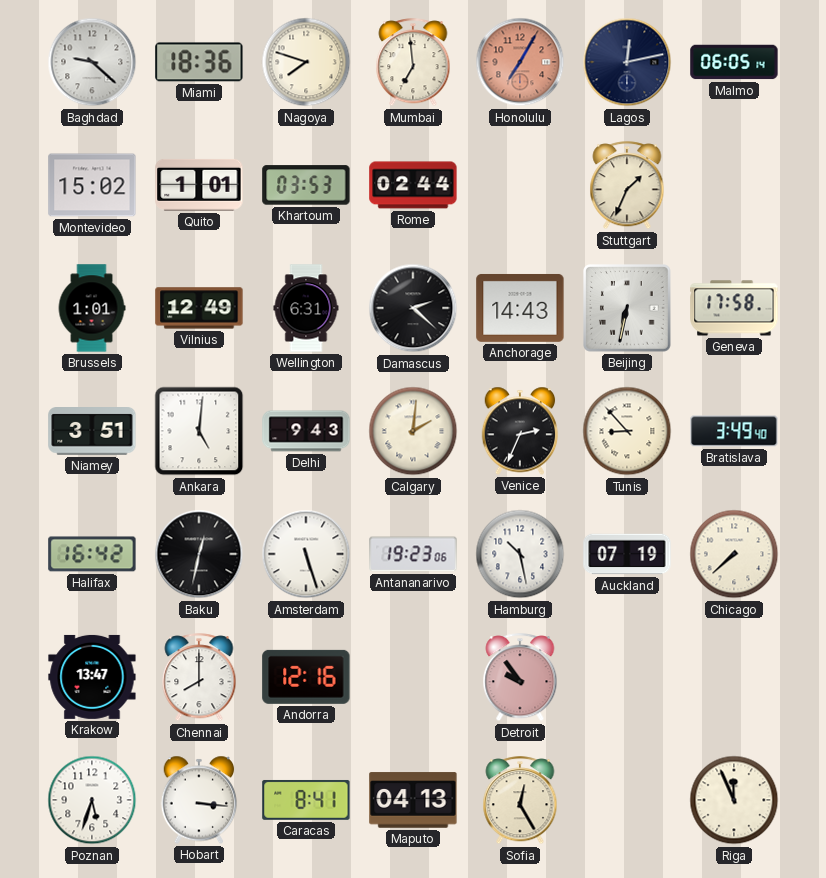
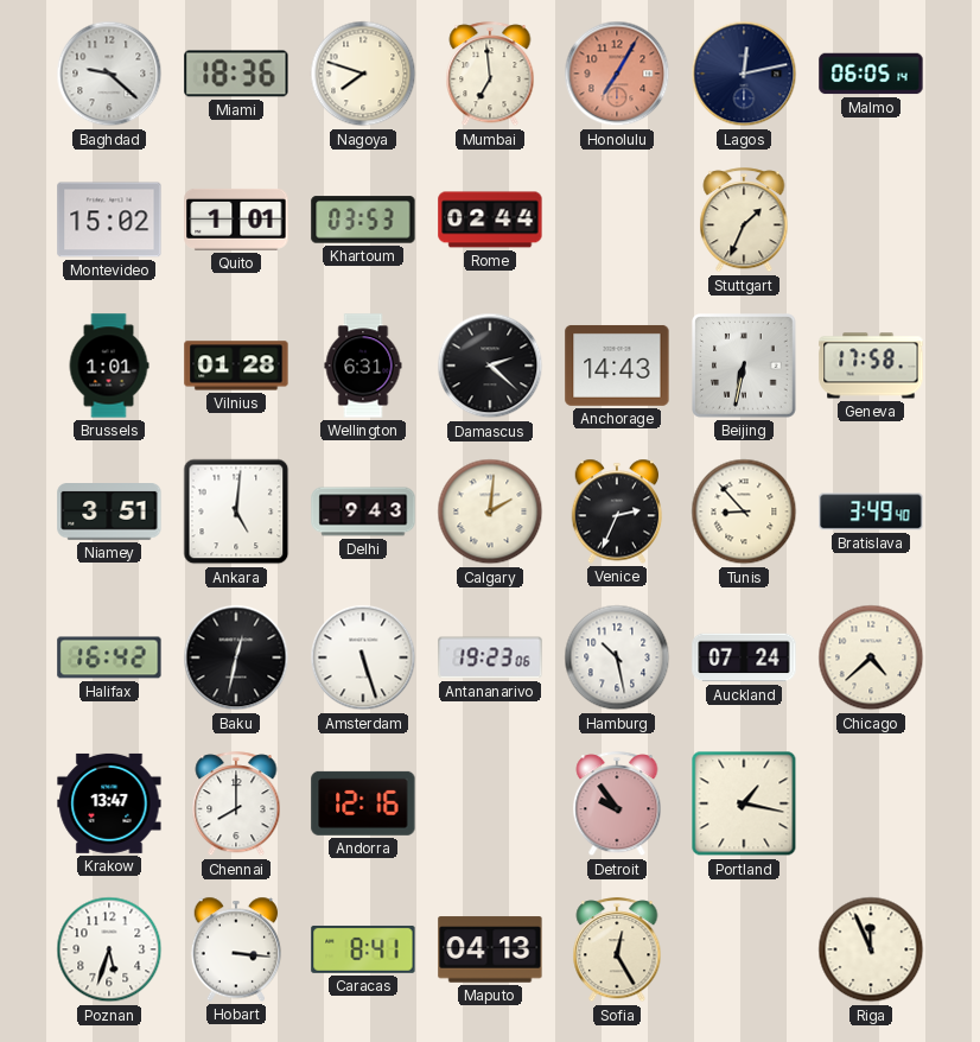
Vilnius: 12:49 -> 01:28 (236, 366)
Auckland: 07:19 -> 07:24 (744, 657)
Chicago: 7:38 -> 4:38 (871, 657)
Portland: none -> 1:17 (744, 803)
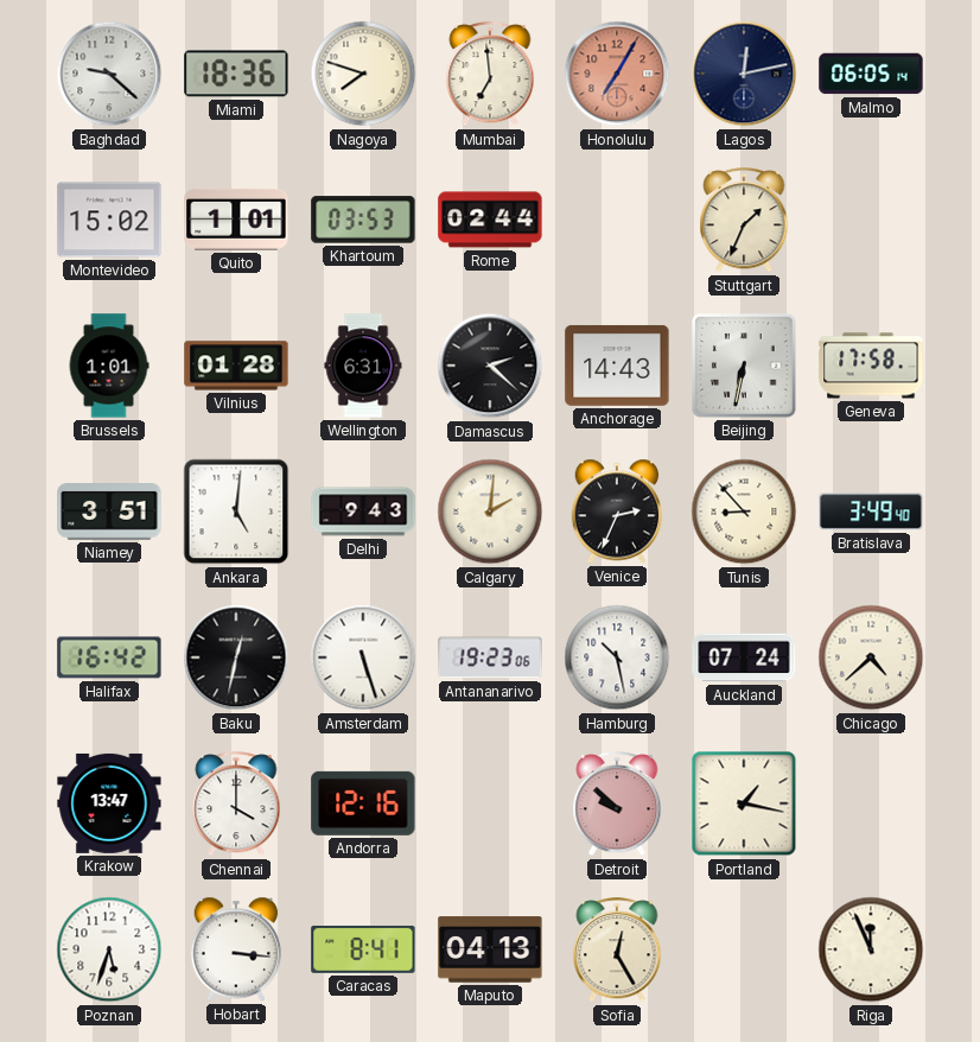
Chennai: 8:00 -> 4:00 (236, 805)
Detroit: 9:54 -> 9:52 (617, 805)
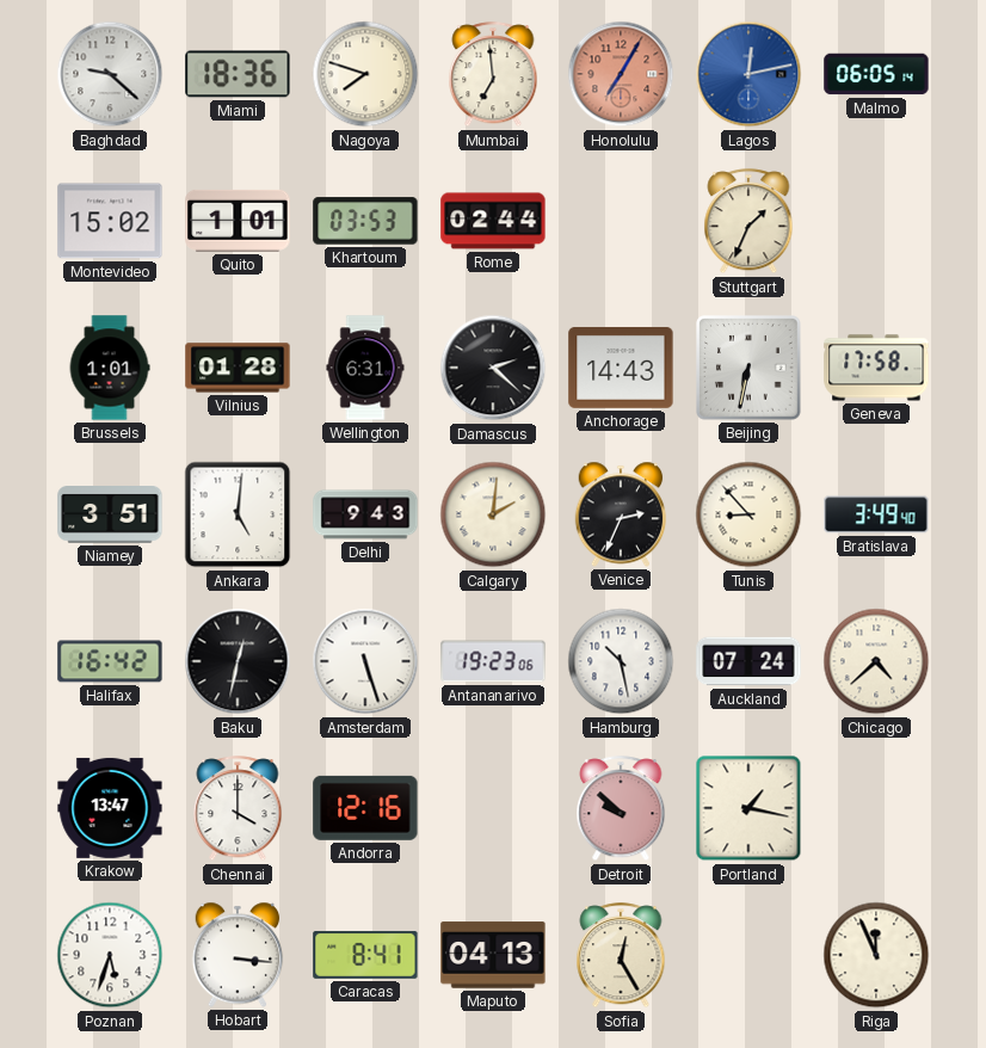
Lagos dial: navy -> blue (748, 74)
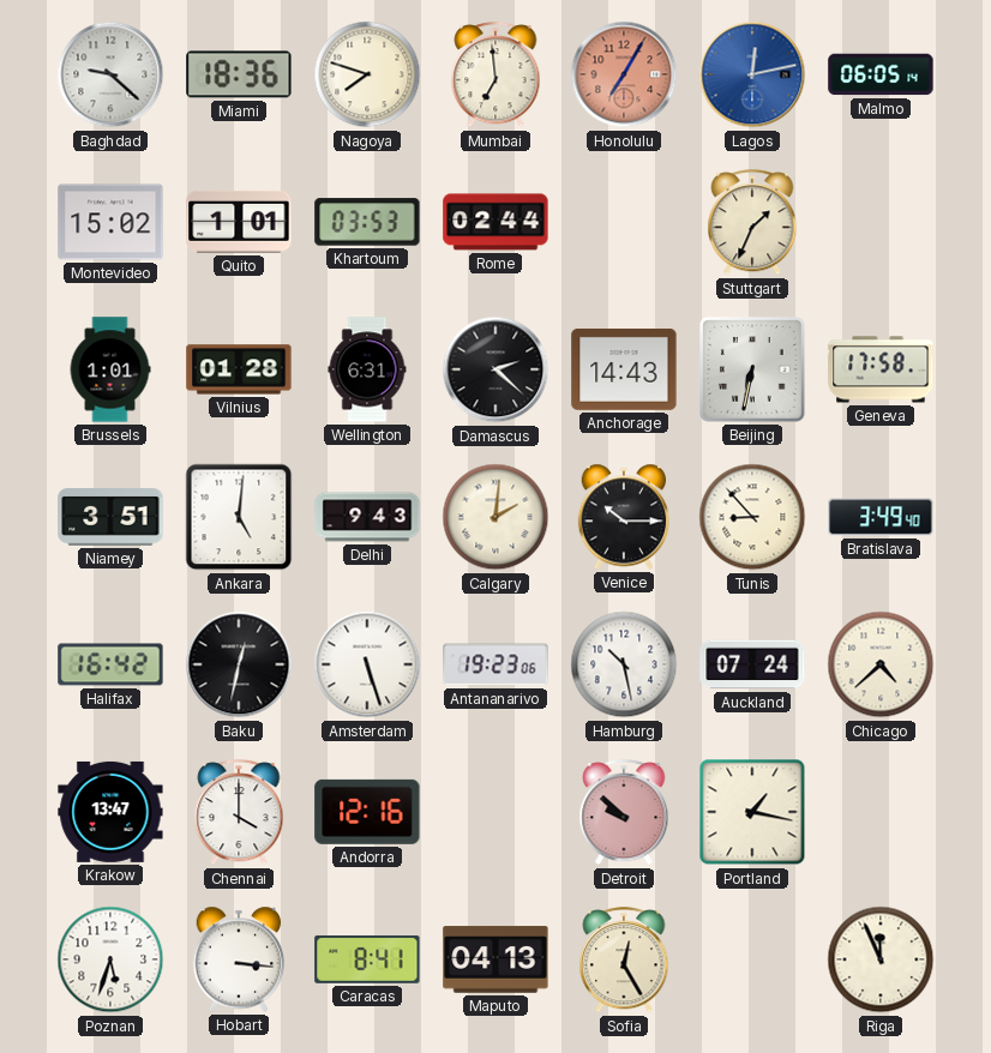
Venice: 2:34 -> 10:15 (624, 517)
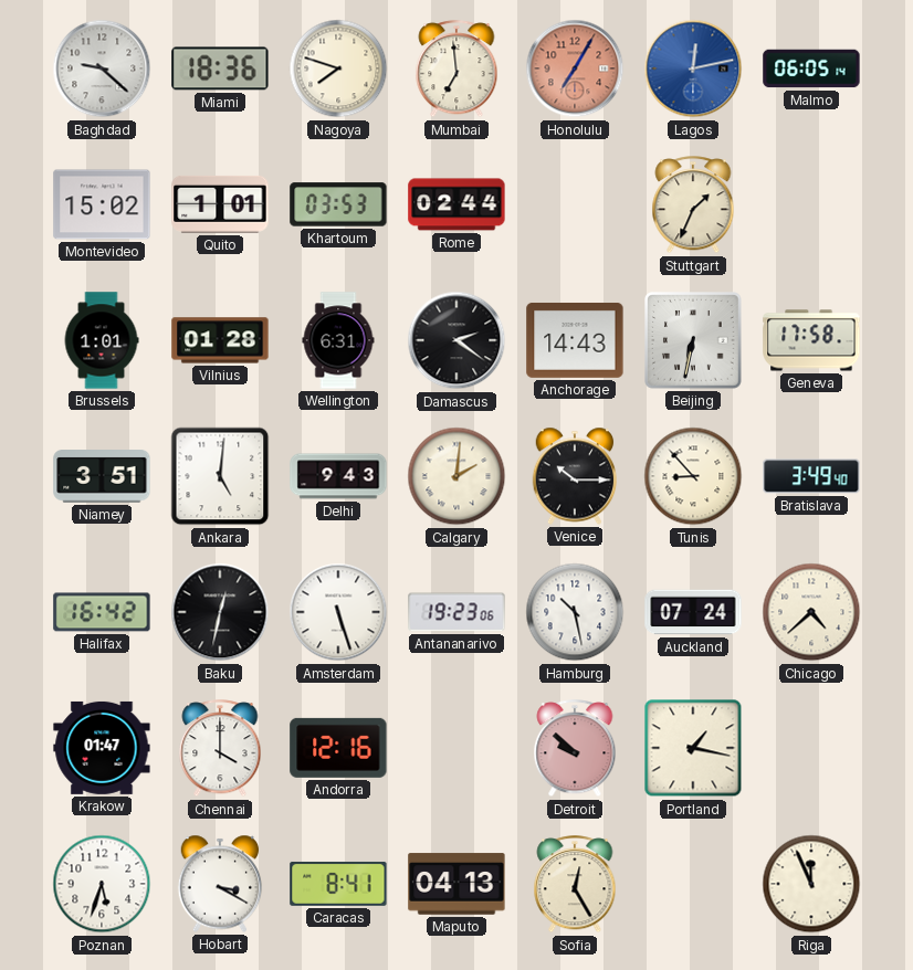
Damascus: 2:22 -> 2:21 (457, 340)
Krakow: 13:47 -> 01:47 (102, 748)
Hobart: 3:16 -> 3:20 (220, 884)
